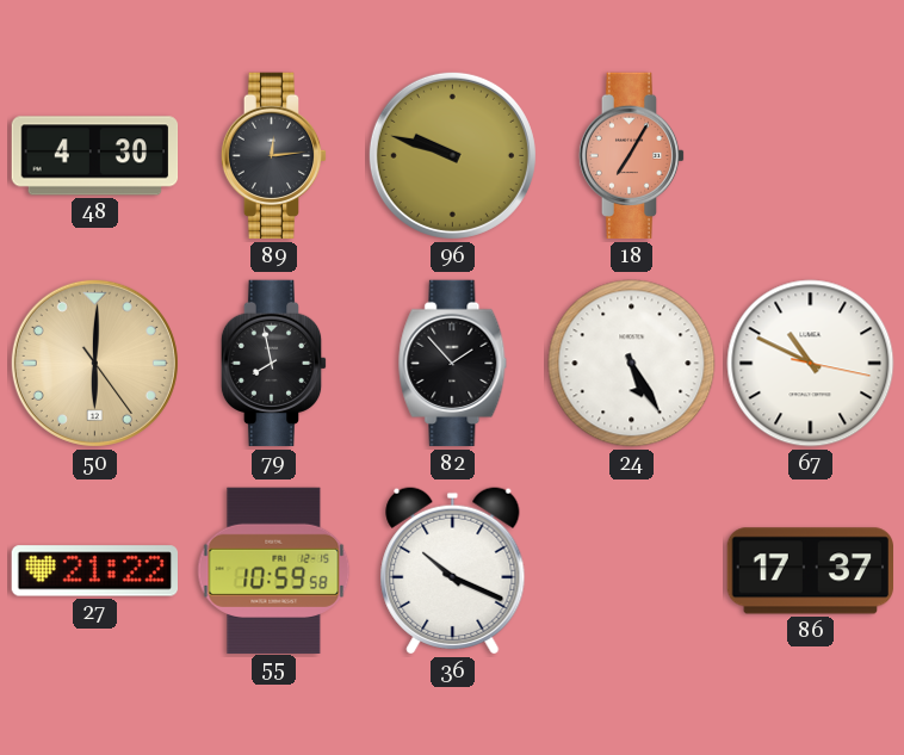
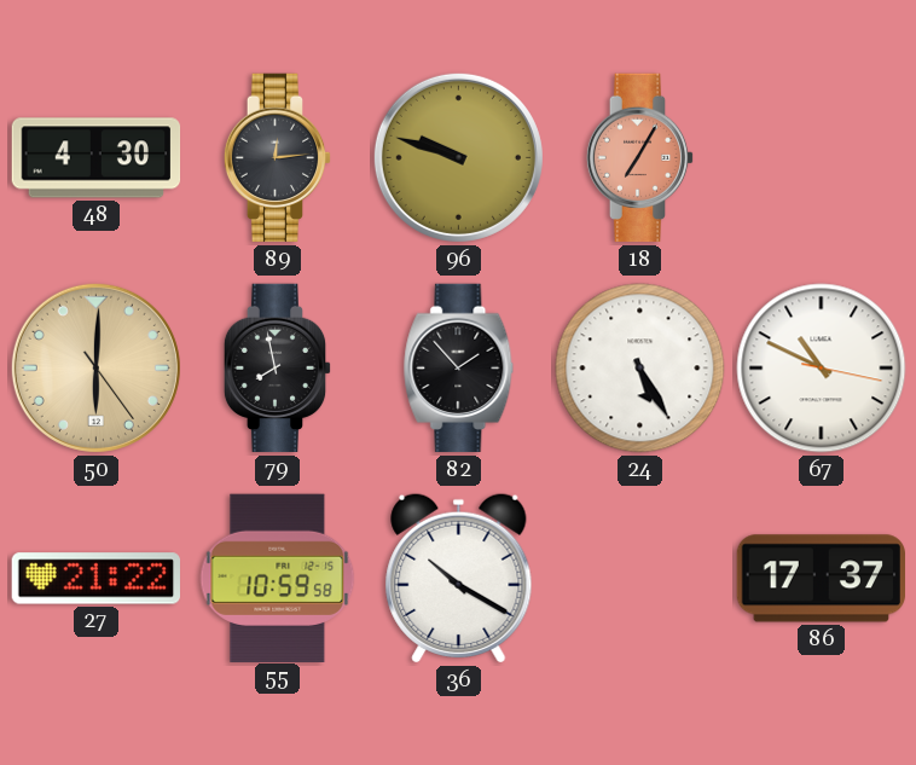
36: 10:19 -> 10:20 (459, 579)
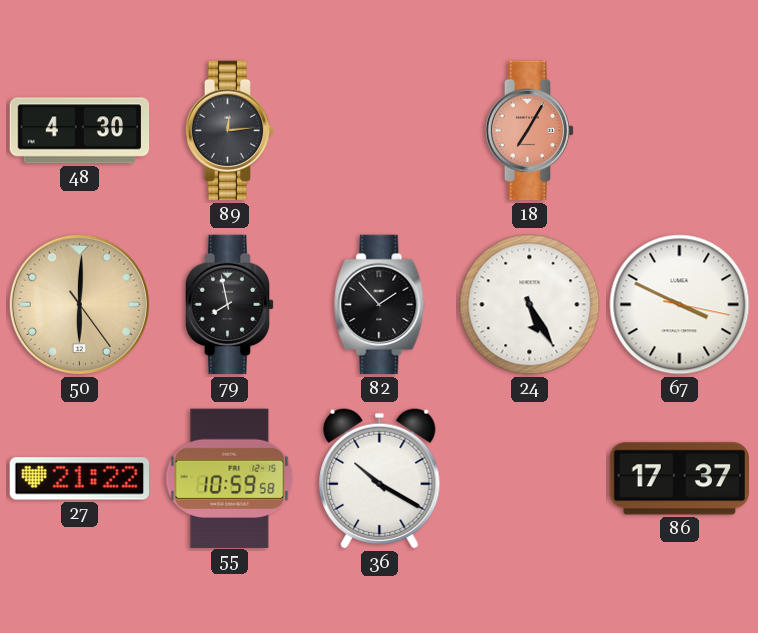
96: 9:48 -> none (458, 157)
67: 10:49 -> 3:49 (680, 305)
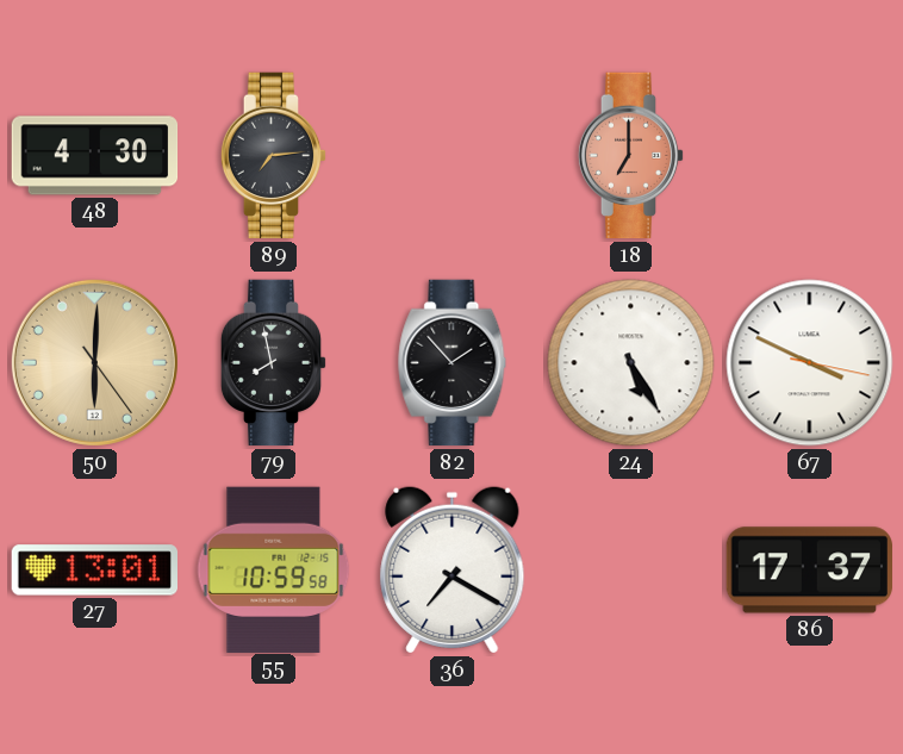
89: 12:14 -> 7:14 (274, 156)
18: 7:05 -> 7:00 (631, 156)
27: 21:22 -> 13:01 (94, 571)
36: 10:20 -> 7:20 (453, 571)
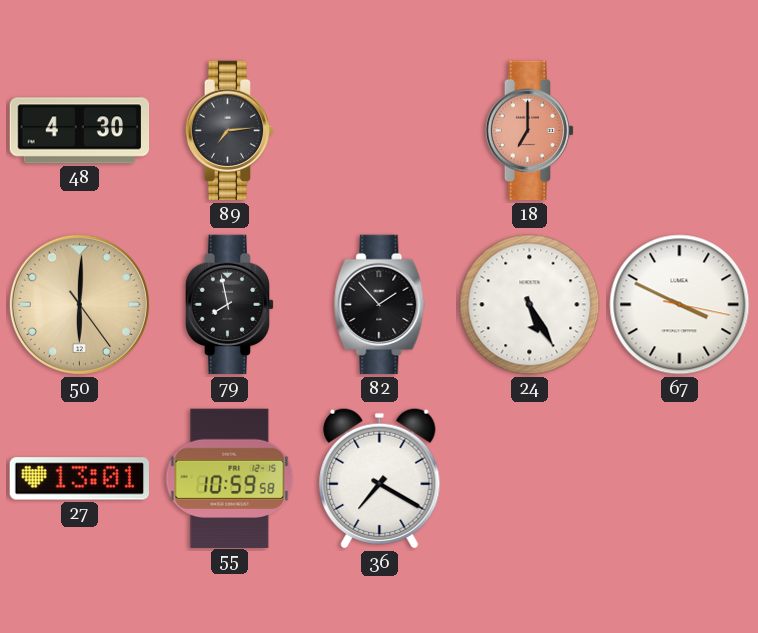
86: 17:37 -> none (809, 571)
